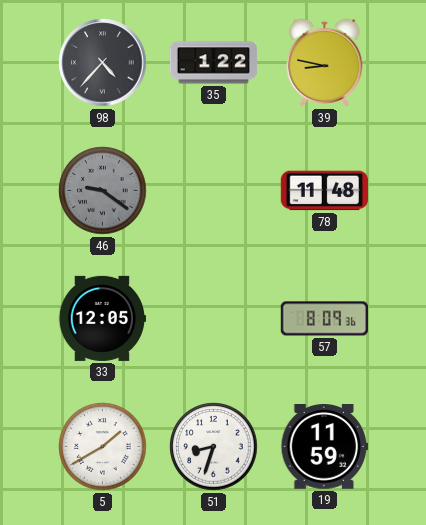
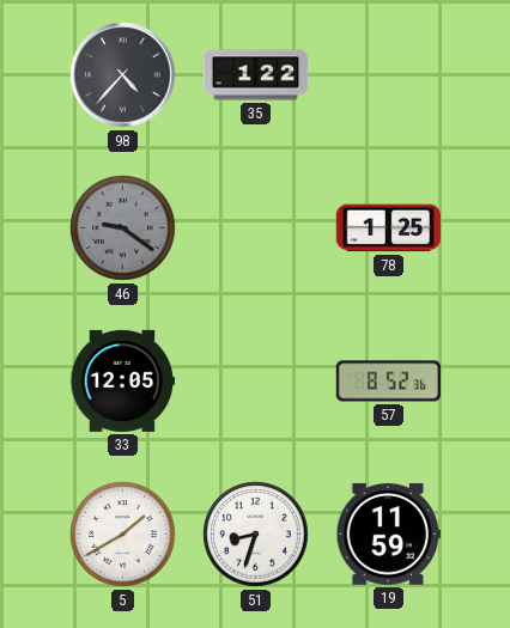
39: 8:47 -> none (325, 62)
78: 11:48 -> 1:25 (388, 228)
57: 8:09 -> 8:52 (389, 382)
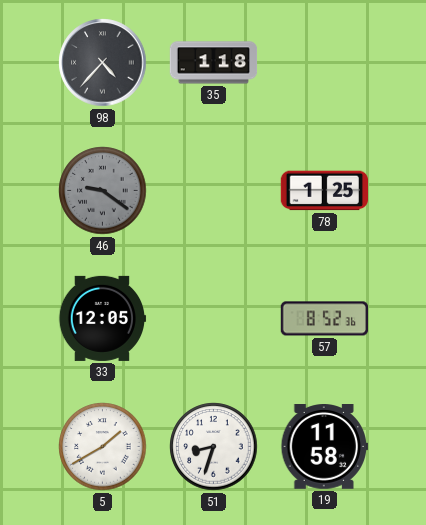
35: 1:22 -> 1:18 (214, 63)
19: 11:59 -> 11:58 (324, 447)
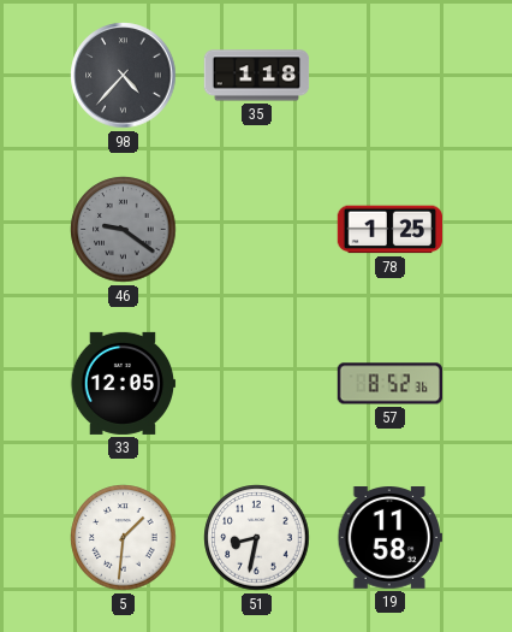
5: 1:40 -> 1:31 (124, 538)
51: 8:33 -> 8:32 (257, 538)
